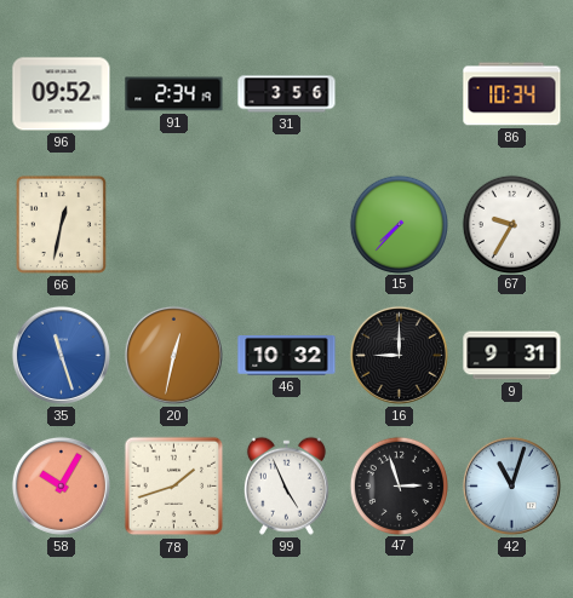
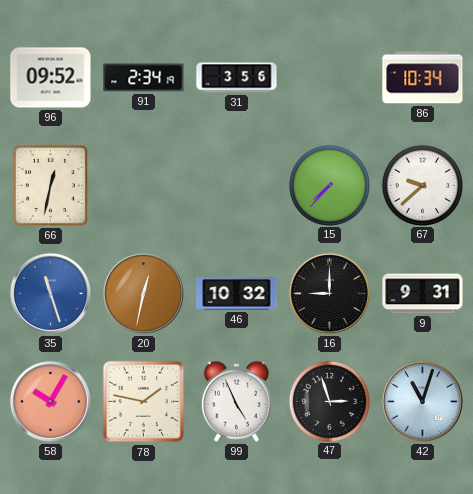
67: 9:35 -> 9:38 (422, 185)
78: 1:42 -> 1:47 (144, 402)
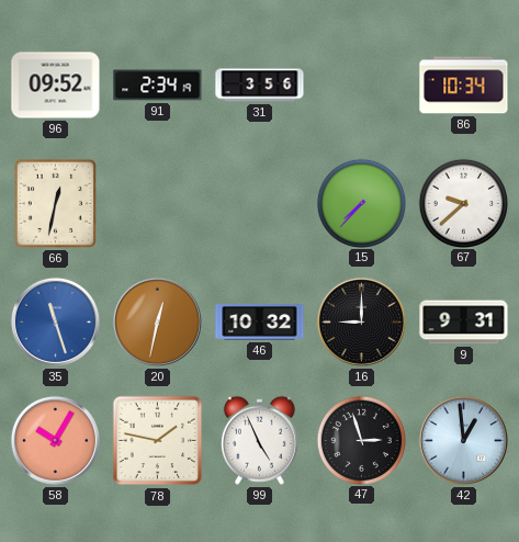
42: 11:03 -> 12:59 (463, 440)
